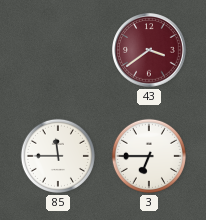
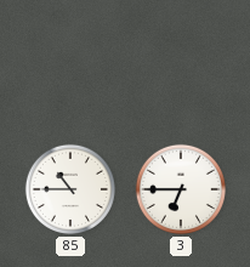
43: 3:39 -> none (149, 50)
85: 11:45 -> 10:45 (70, 189)
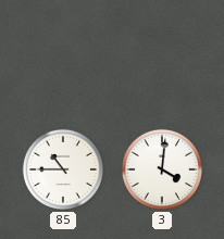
3: 6:45 -> 4:01 (162, 169)
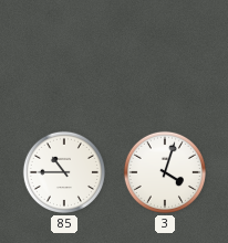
3: 4:01 -> 4:03 (165, 172)
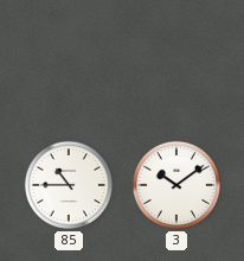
3: 4:03 -> 10:09 (176, 185)
